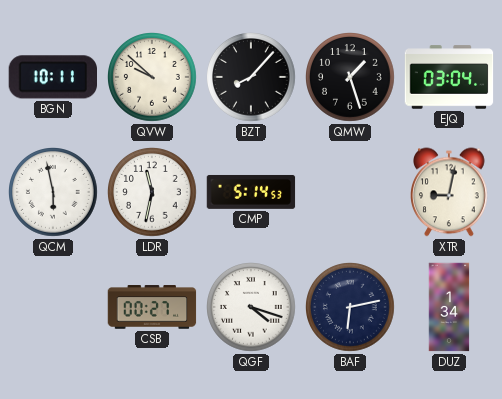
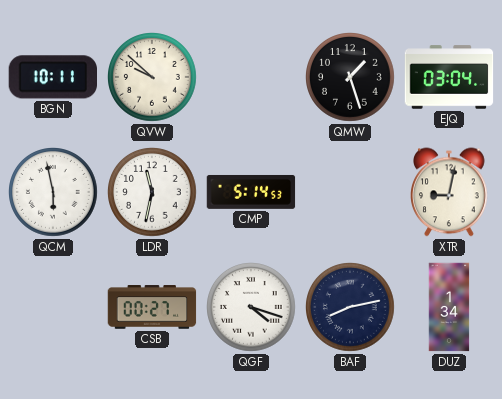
BZT: 8:07 -> none (252, 78)
BAF: 6:13 -> 8:13 (351, 308)
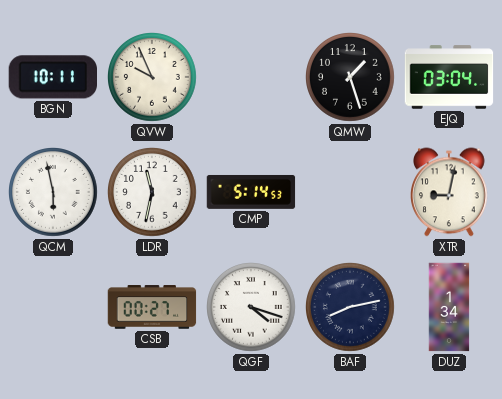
QVW: 9:52 -> 9:56 (153, 78)
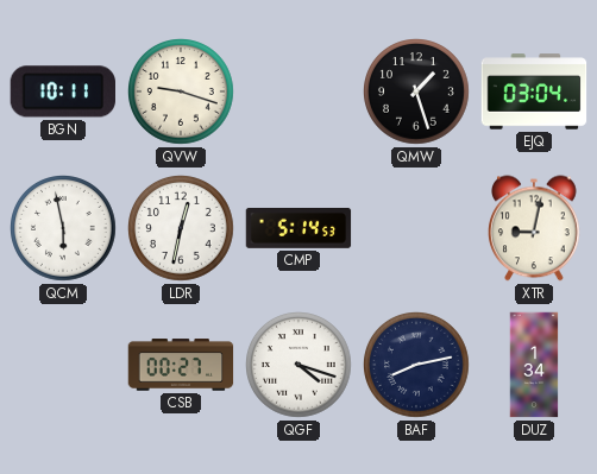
QVW: 9:56 -> 9:18 (182, 93)
LDR: 11:32 -> 12:32 (182, 229)
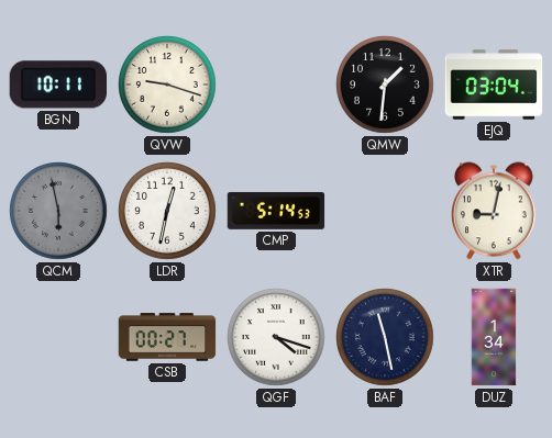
QMW: 1:27 -> 1:31 (386, 86)
QCM dial: white -> grey (59, 212)
BAF: 8:13 -> 11:28 (386, 338)
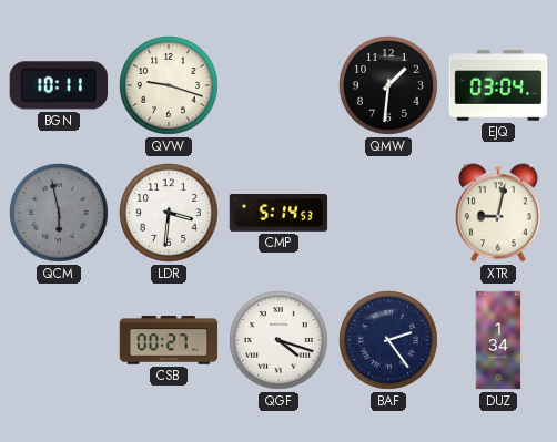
LDR: 12:32 -> 3:31 (170, 214)
BAF: 11:28 -> 2:24 (389, 341)
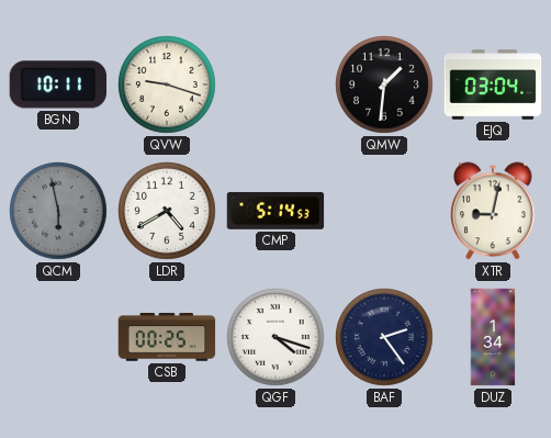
LDR: 3:31 -> 4:40 (168, 212)
CSB: 00:27 -> 00:25 (167, 337)
